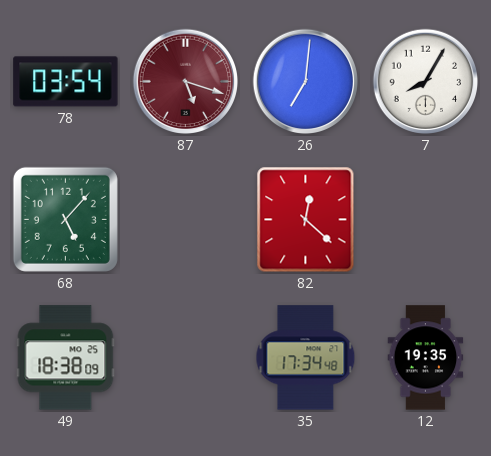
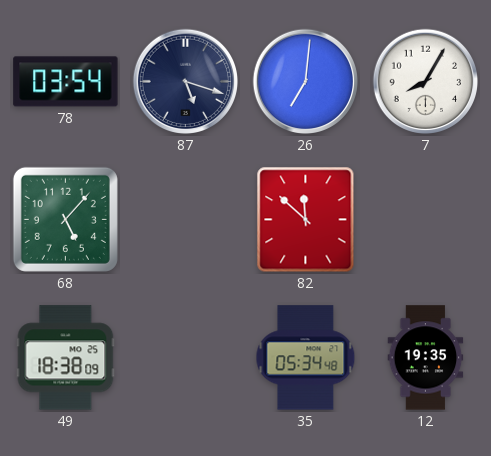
87 dial: burgundy -> navy (186, 82)
82: 12:22 -> 11:52 (306, 220)
35: 17:34 -> 05:34 (306, 358)
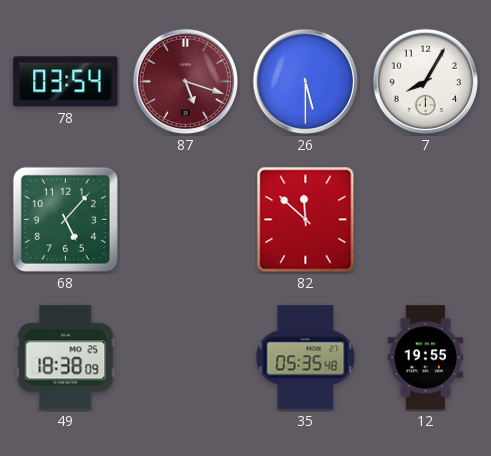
87 dial: navy -> burgundy (186, 82)
26: 7:01 -> 5:30 (306, 82)
35: 05:34 -> 05:35 (306, 358)
12: 19:35 -> 19:55 (426, 358)
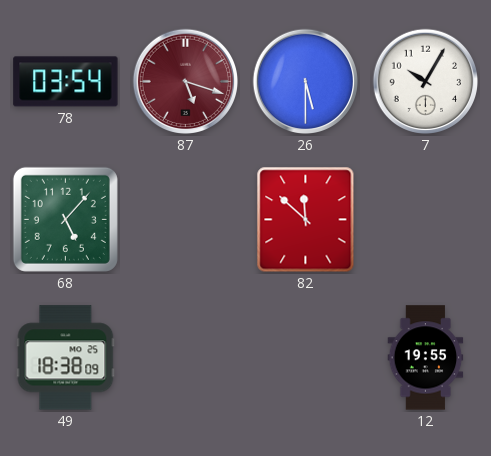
7: 8:05 -> 10:05 (426, 82)
35: 05:35 -> none (306, 358)
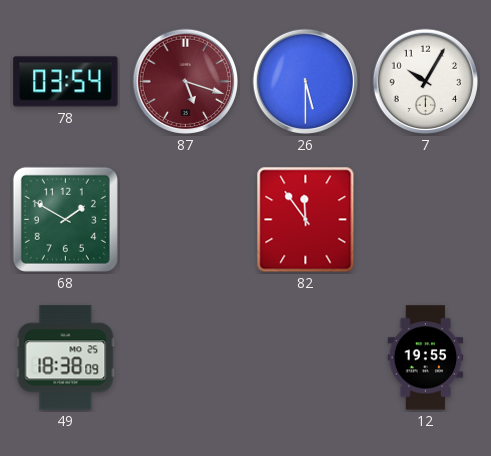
68: 5:07 -> 1:50 (65, 219)
82: 11:52 -> 11:54 (306, 220)
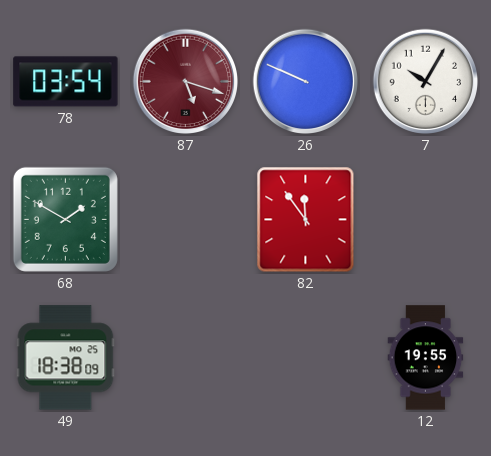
26: 5:30 -> 9:49 (306, 82)
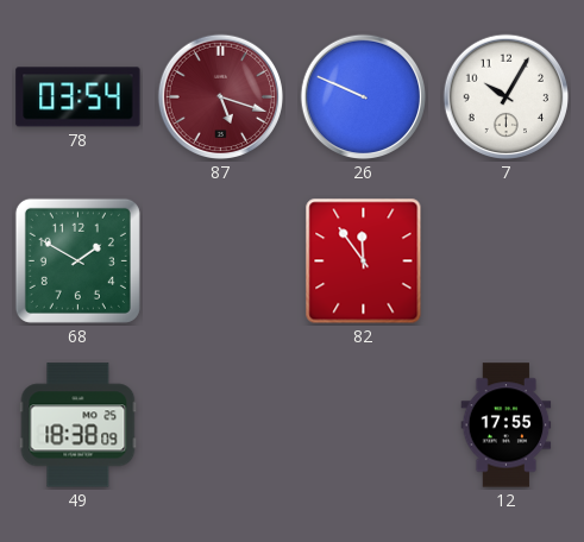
12: 19:55 -> 17:55 (507, 426)
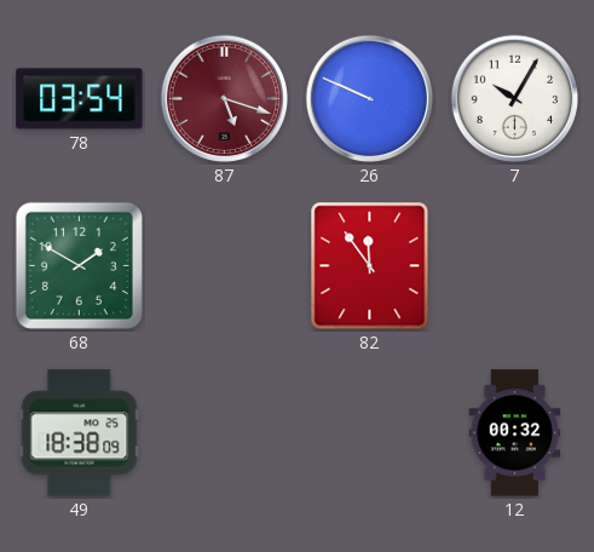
12: 17:55 -> 00:32 (515, 433)
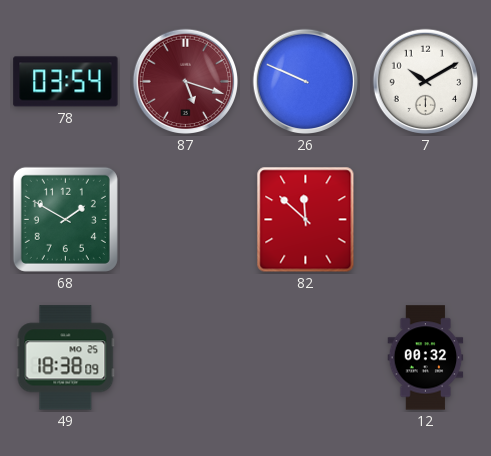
7: 10:05 -> 10:10 (426, 82)
82: 11:54 -> 11:52 (306, 220)
